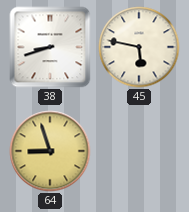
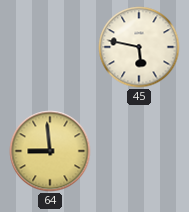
38: 8:42 -> none (50, 47)
64: 8:57 -> 8:59 (50, 151)
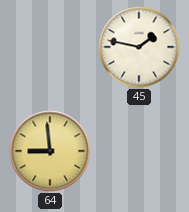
45: 5:47 -> 1:47 (139, 47)
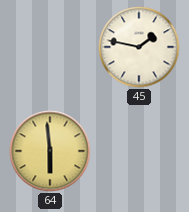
64: 8:59 -> 5:59 (50, 151)
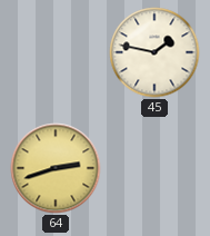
64: 5:59 -> 2:42 (56, 168)
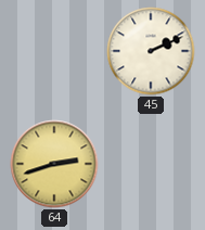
45: 1:47 -> 2:11 (151, 51)
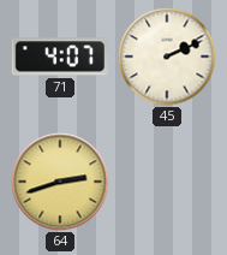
71: none -> 4:07 (59, 57)
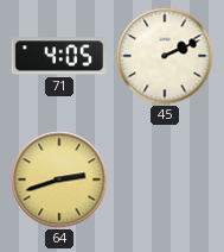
71: 4:07 -> 4:05 (58, 56)
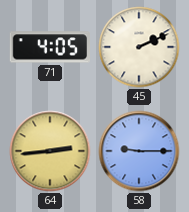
64: 2:42 -> 2:44 (50, 151)
58: none -> 9:15 (139, 151)
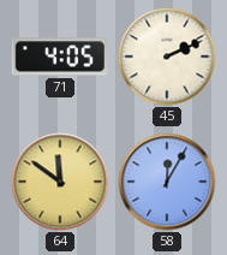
64: 2:44 -> 11:51 (60, 182)
58: 9:15 -> 12:05 (167, 182)
